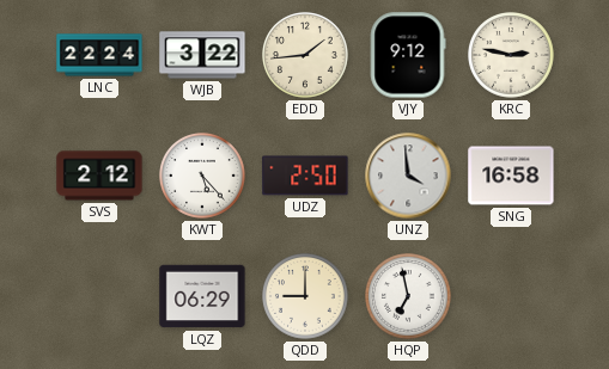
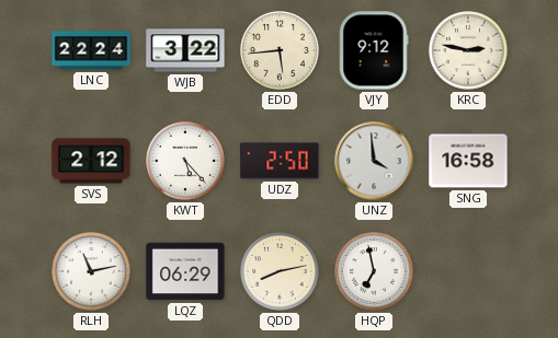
EDD: 1:44 -> 5:44 (281, 51)
RLH: none -> 11:13 (92, 272)
QDD: 9:00 -> 8:13 (281, 272)
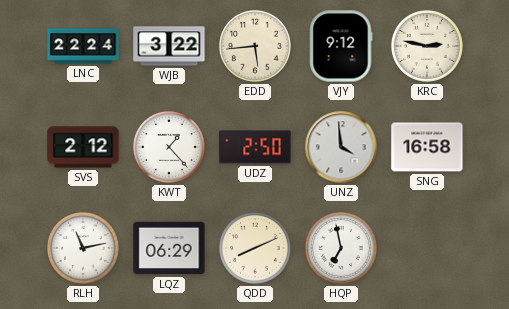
KWT: 5:23 -> 1:23 (170, 148)
QDD: 8:13 -> 8:11 (256, 249)
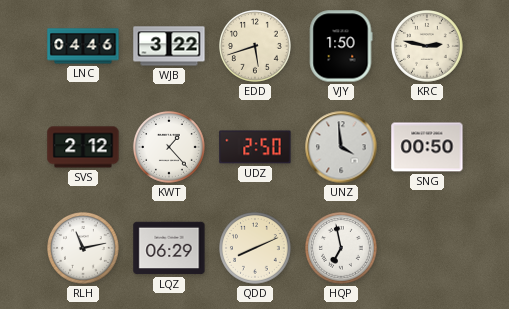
LNC: 22:24 -> 04:46 (83, 46)
EDD: 5:44 -> 5:42 (256, 47)
VJY: 9:12 -> 1:50 (341, 46)
SNG: 16:58 -> 00:50 (427, 147)
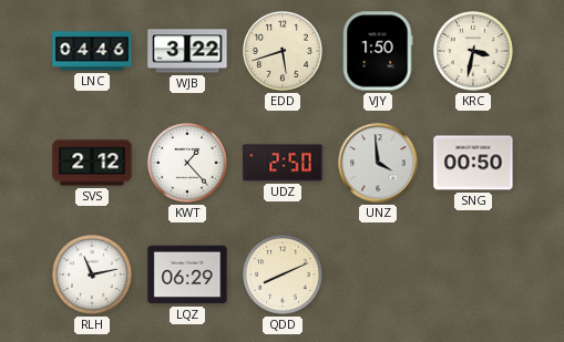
KRC: 2:47 -> 3:32 (474, 52)
HQP: 6:58 -> none (342, 249)
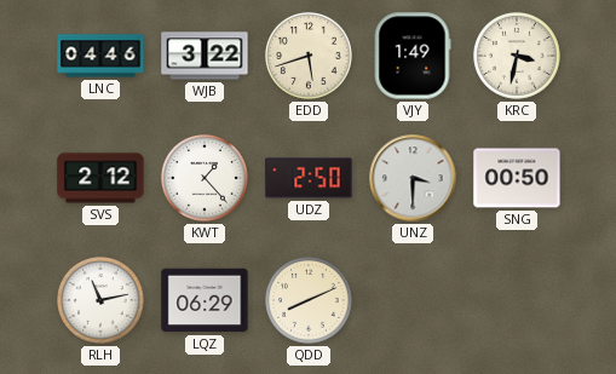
VJY: 1:50 -> 1:49 (413, 56)
UNZ: 3:59 -> 3:30 (413, 178)
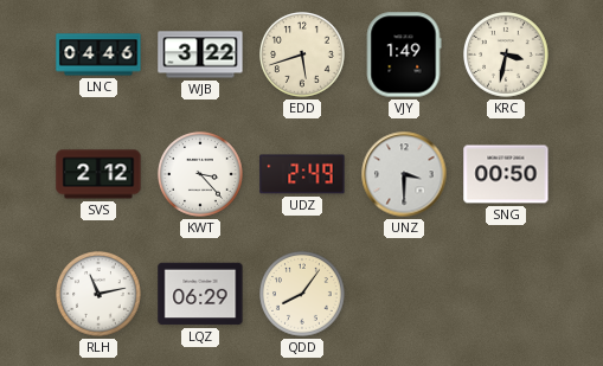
KWT: 1:23 -> 3:23 (201, 175)
UDZ: 2:50 -> 2:49 (302, 174)
QDD: 8:11 -> 8:06 (303, 295)
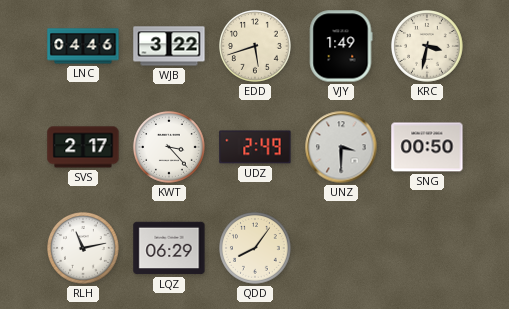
SVS: 2:12 -> 2:17 (83, 147)
